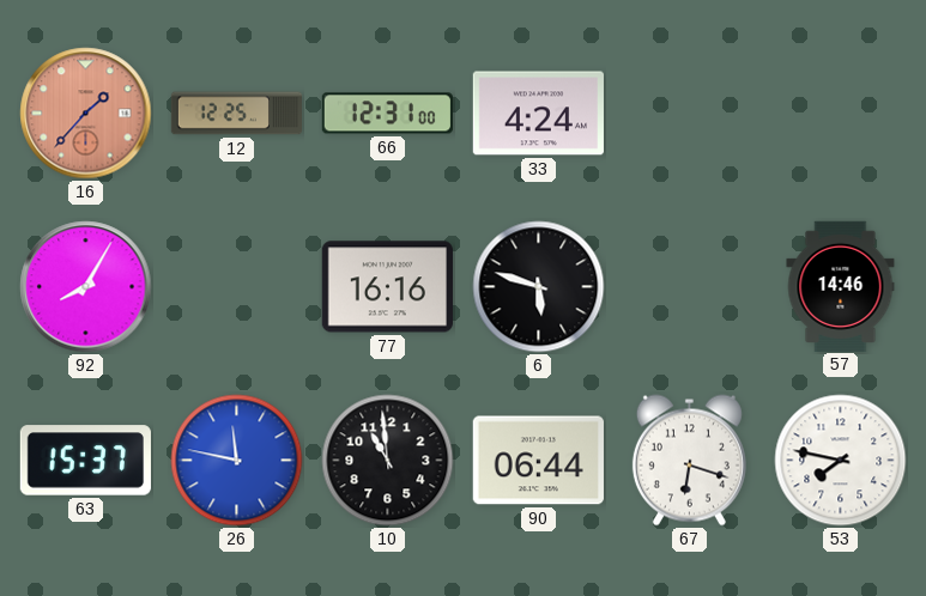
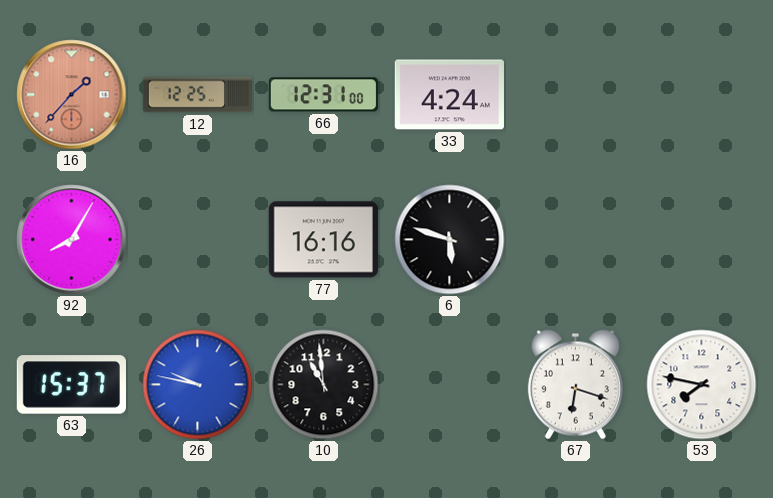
57: 14:46 -> none (841, 286)
26: 11:47 -> 9:47 (198, 385)
90: 06:44 -> none (538, 461)
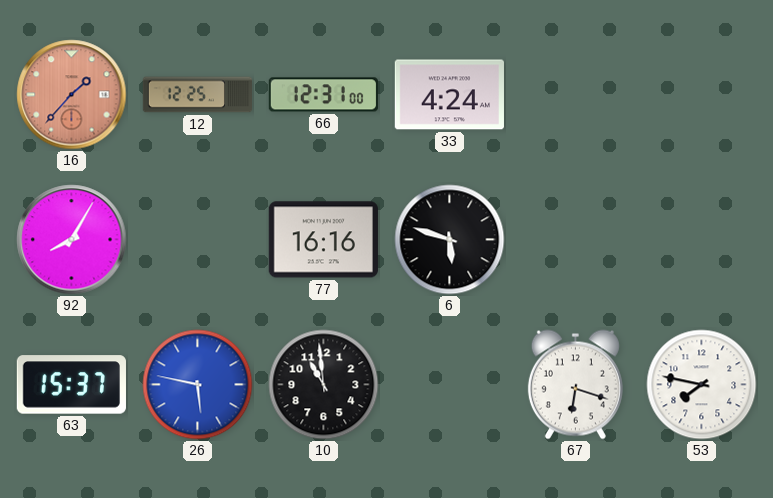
26: 9:47 -> 5:47 (198, 385)
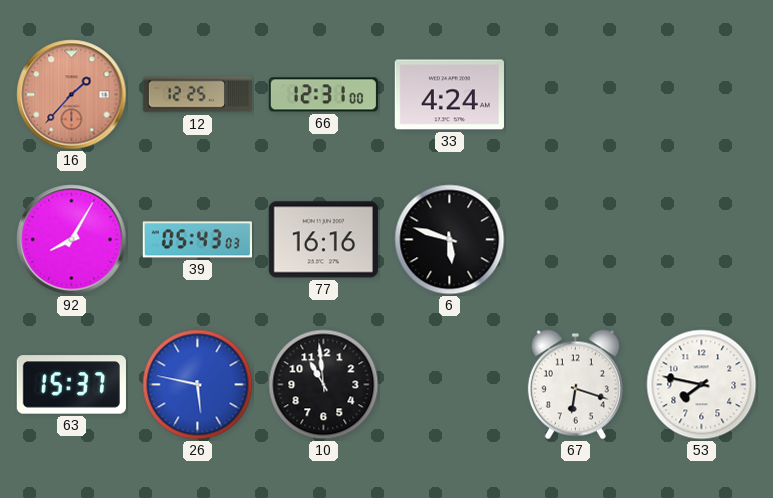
39: none -> 05:43 (197, 240)
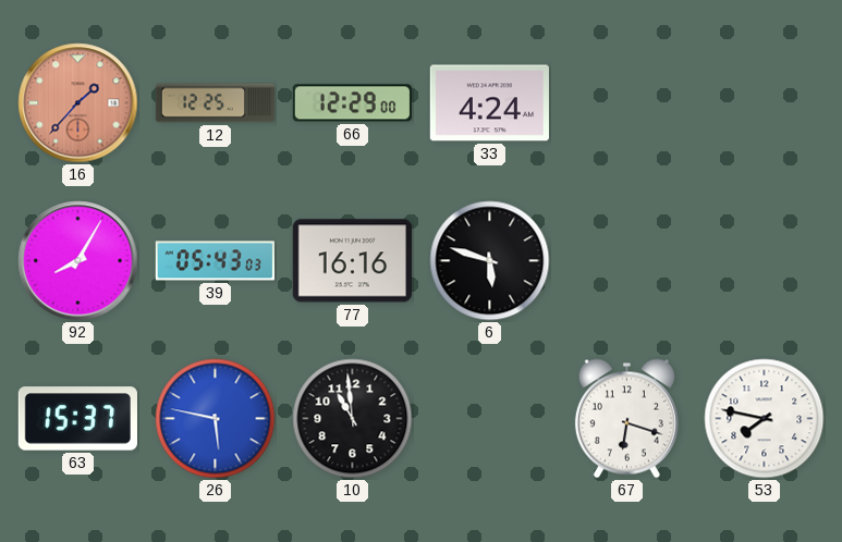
66: 12:31 -> 12:29 (352, 103)
